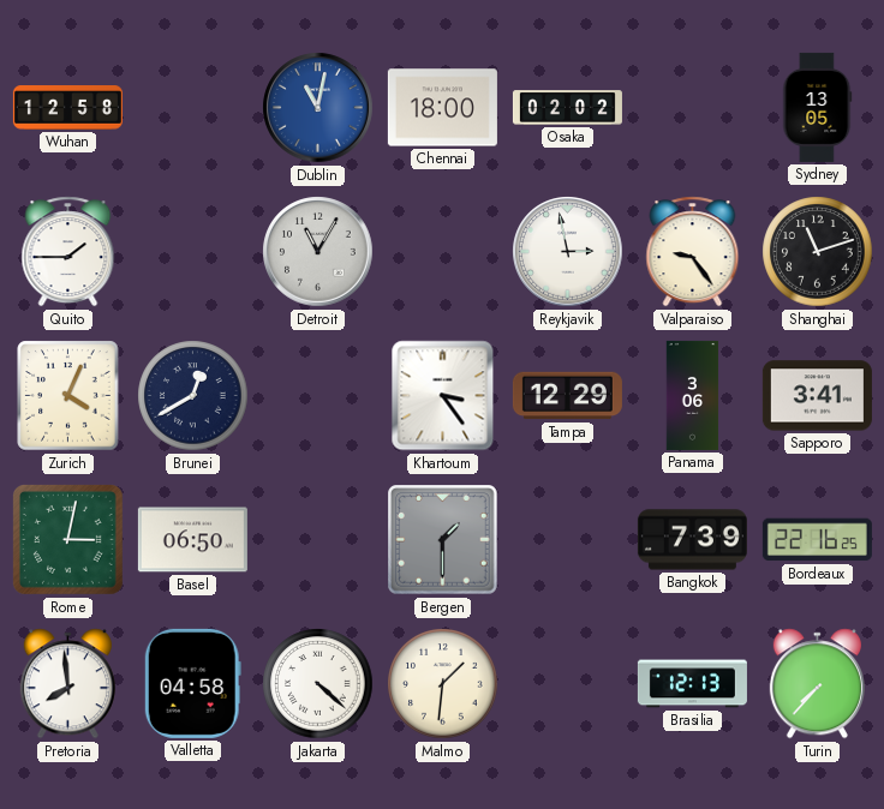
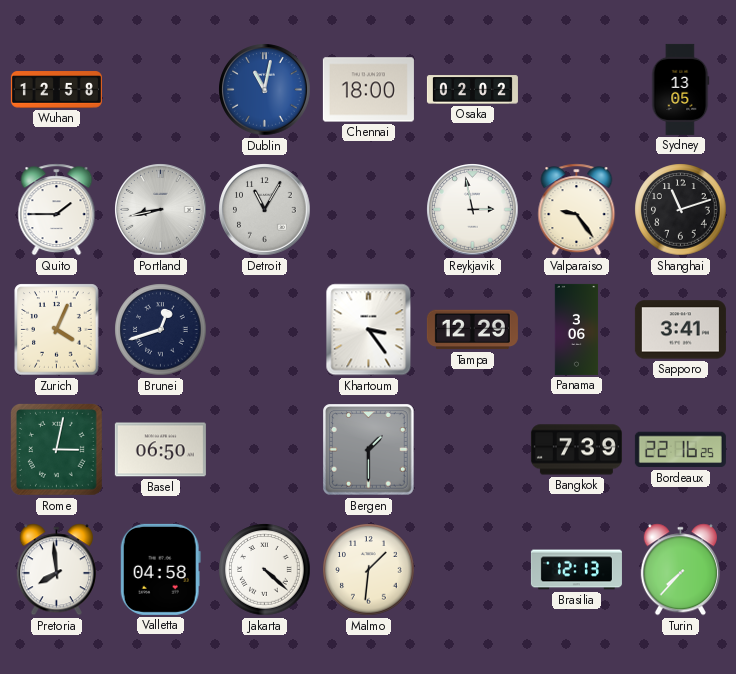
Portland: none -> 8:43 (161, 210)
Brunei: 12:40 -> 12:42 (161, 330)
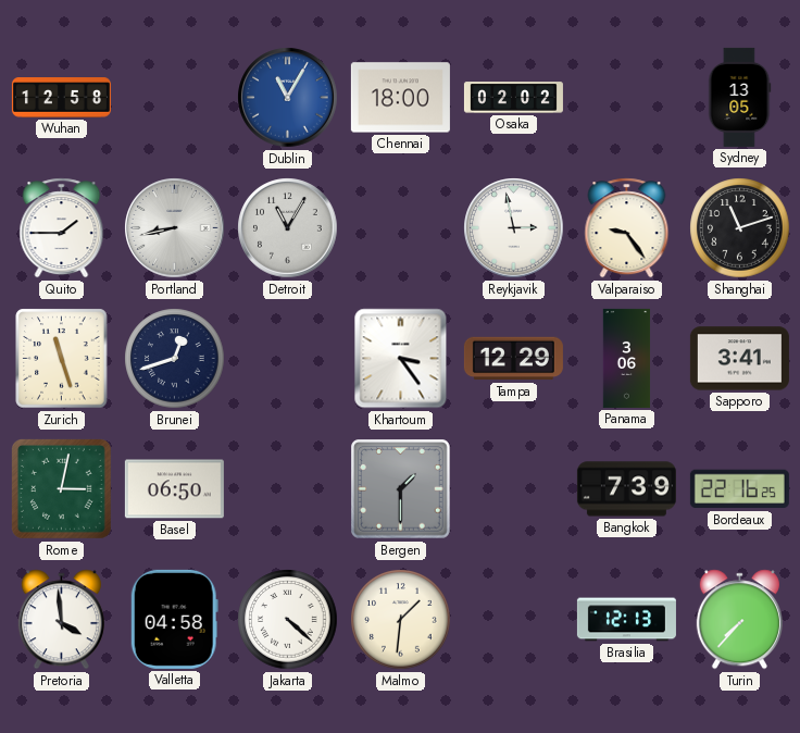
Dublin: 11:02 -> 11:05 (288, 98)
Zurich: 4:04 -> 11:27 (62, 359)
Pretoria: 7:59 -> 3:59 (61, 620)
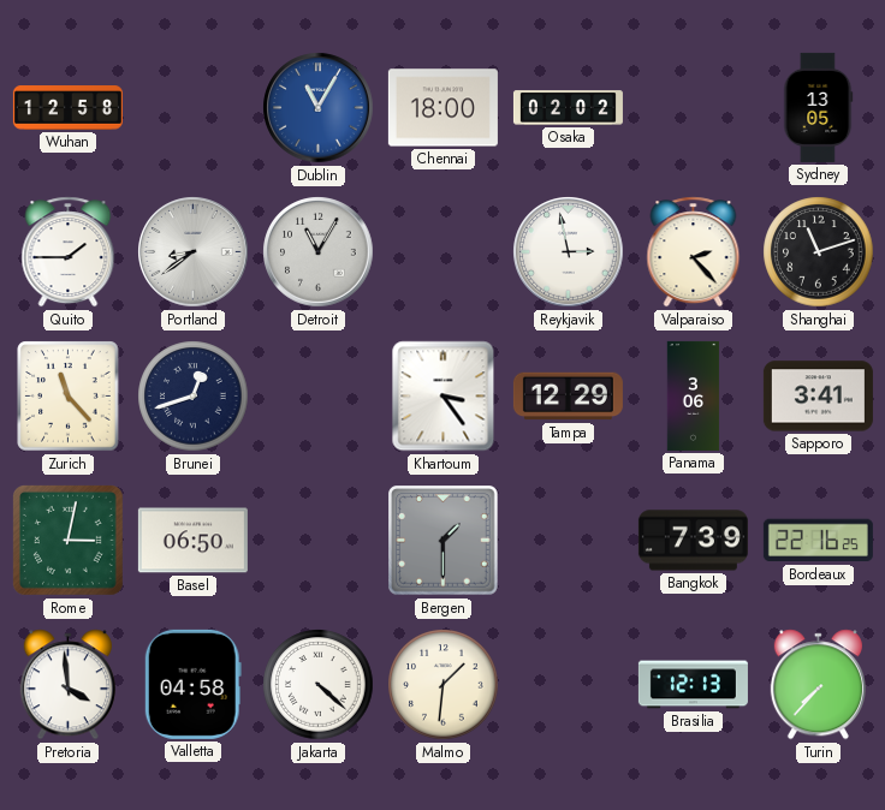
Portland: 8:43 -> 8:39 (194, 252)
Valparaiso: 9:24 -> 2:23 (694, 252)
Zurich: 11:27 -> 11:23 (69, 397)
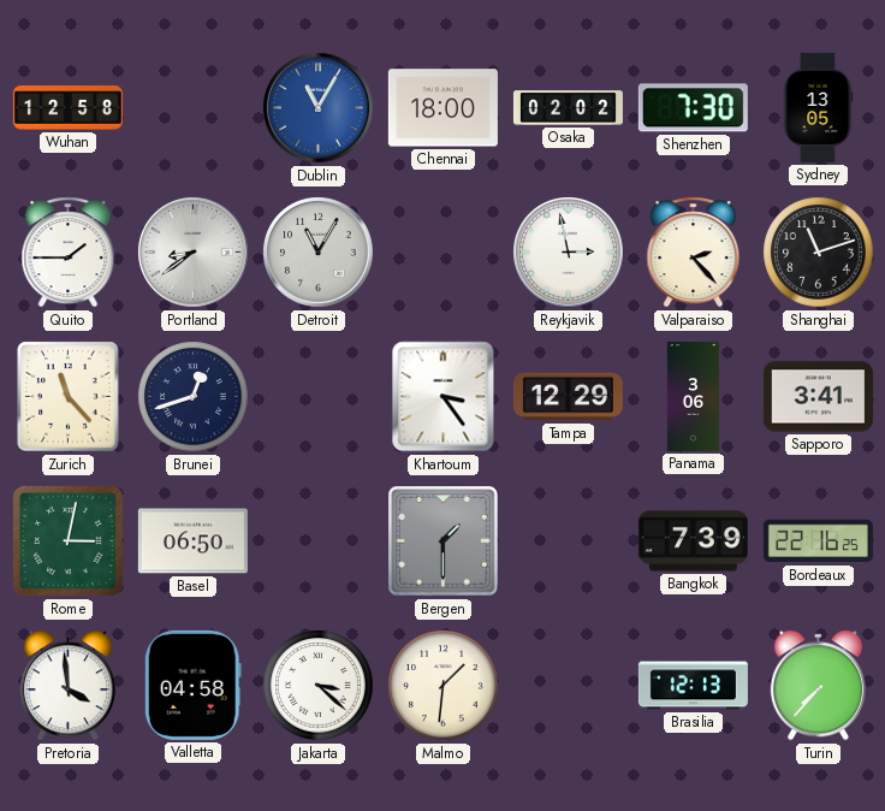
Shenzhen: none -> 7:30 (693, 108)
Jakarta: 4:22 -> 3:22 (319, 686)
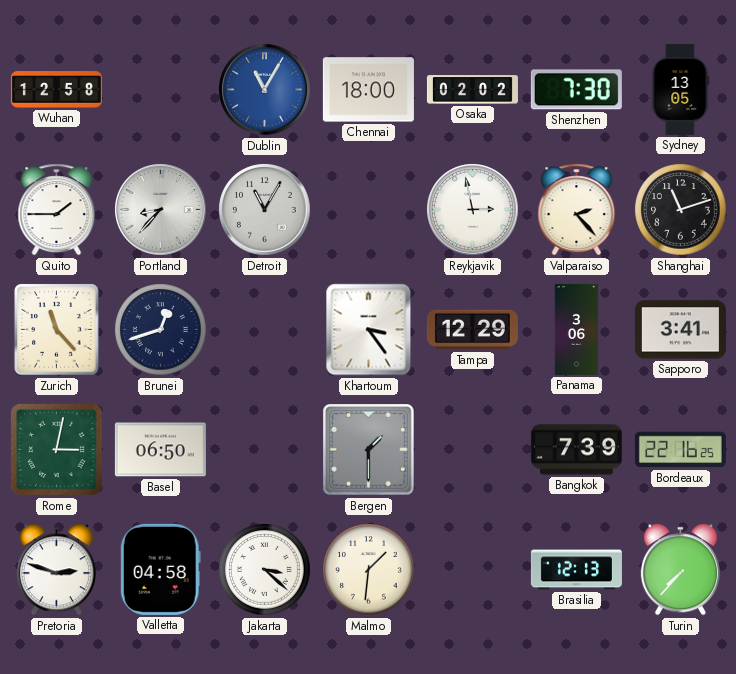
Portland: 8:39 -> 8:37 (161, 210)
Pretoria: 3:59 -> 2:48 (56, 570)
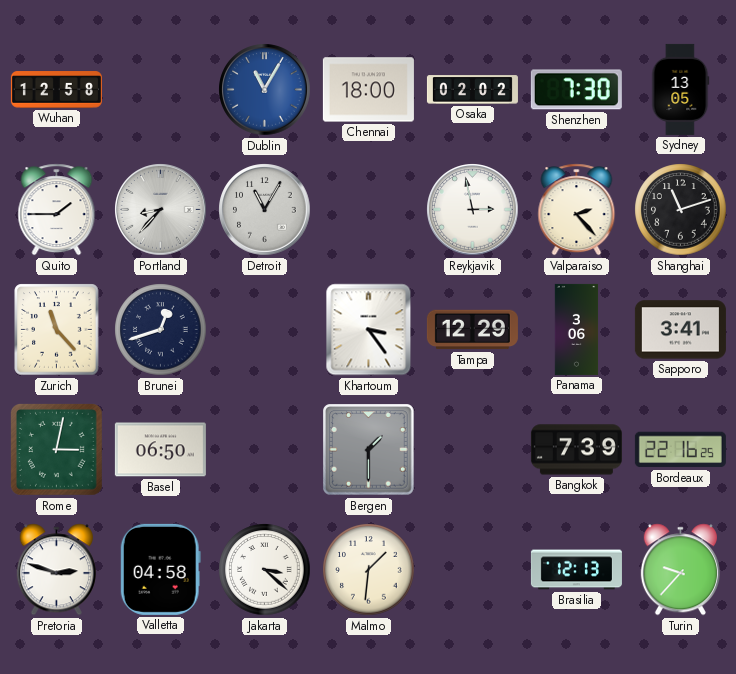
Turin: 7:37 -> 9:37 (680, 570)
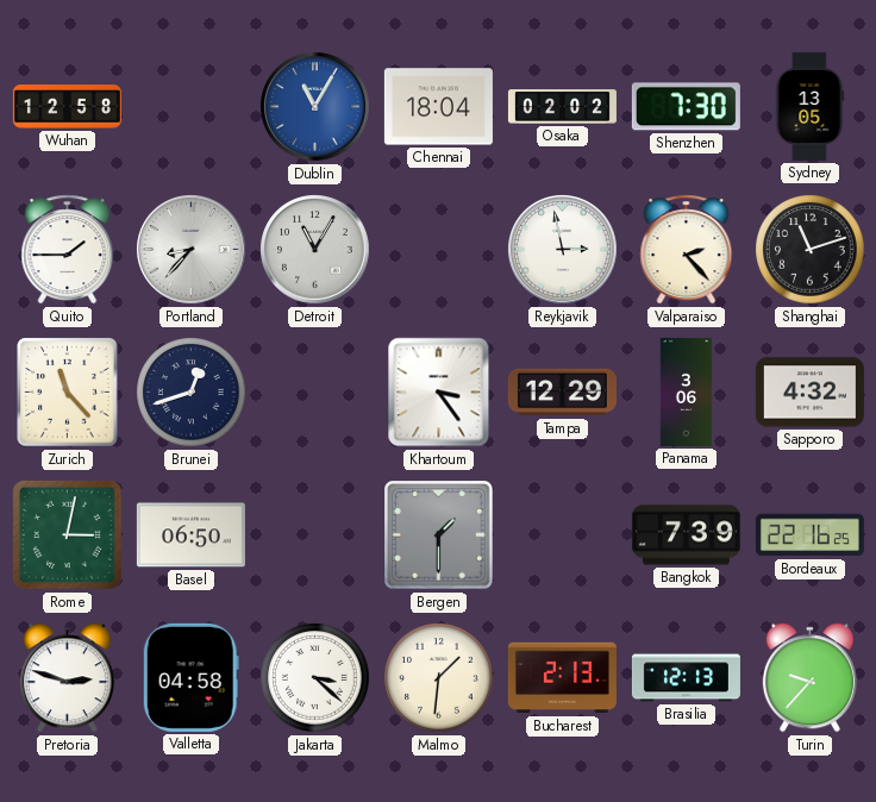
Chennai: 18:00 -> 18:04 (438, 107)
Sapporo: 3:41 -> 4:32 (809, 393)
Bucharest: none -> 2:13 (562, 678)
